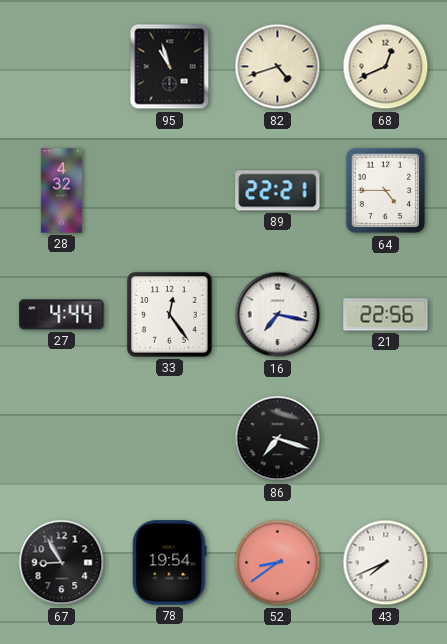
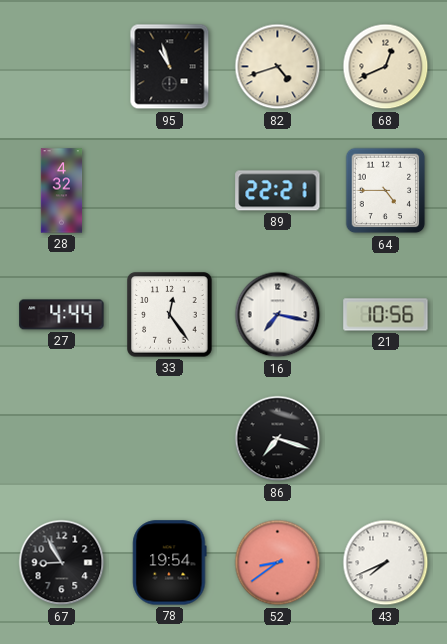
21: 22:56 -> 10:56 (386, 315)
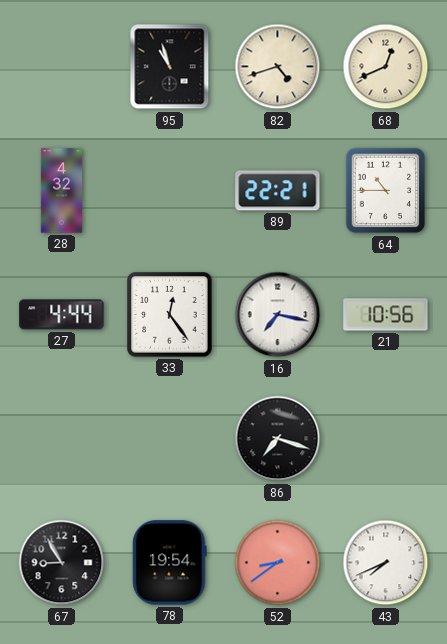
64: 4:45 -> 10:45 (386, 191)
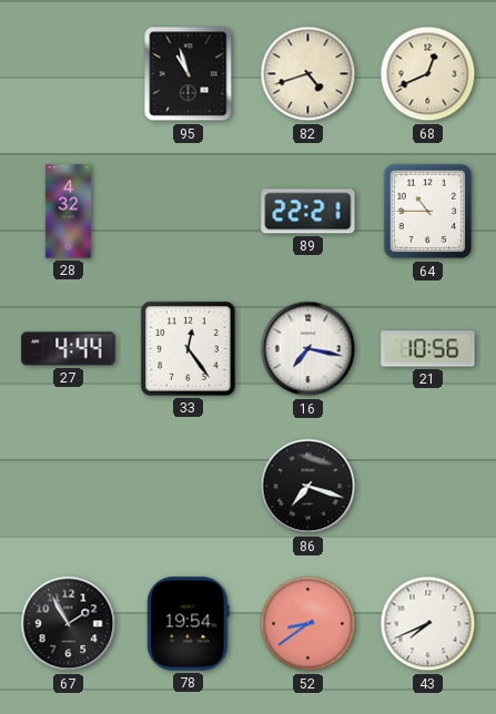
67: 8:55 -> 1:55 (69, 624)
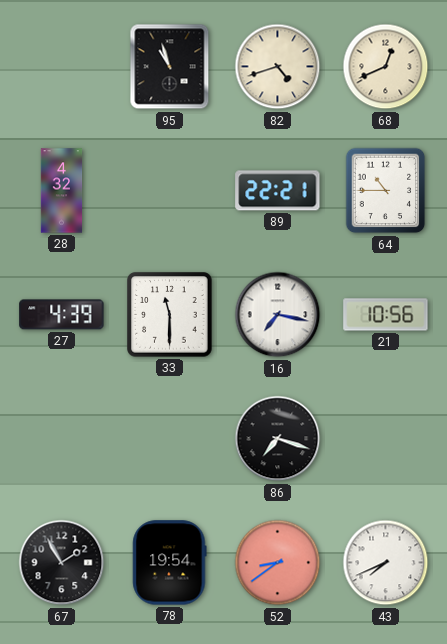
27: 4:44 -> 4:39 (62, 315)
33: 12:24 -> 11:30 (170, 315)
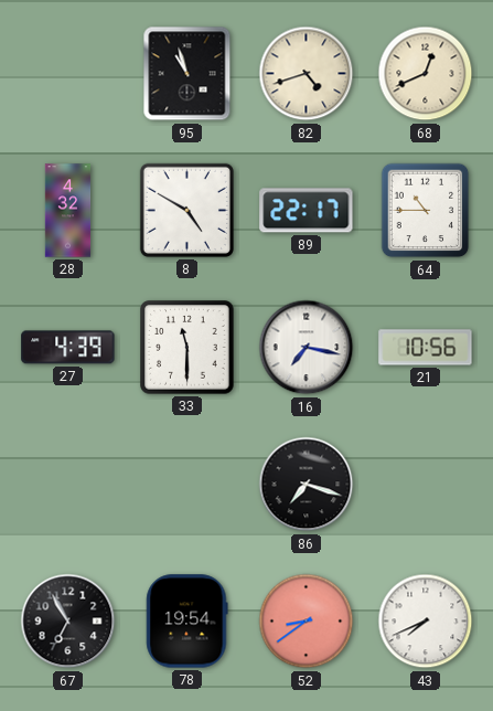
8: none -> 4:50 (186, 210)
89: 22:21 -> 22:17 (307, 211)
67: 1:55 -> 6:55 (68, 622)
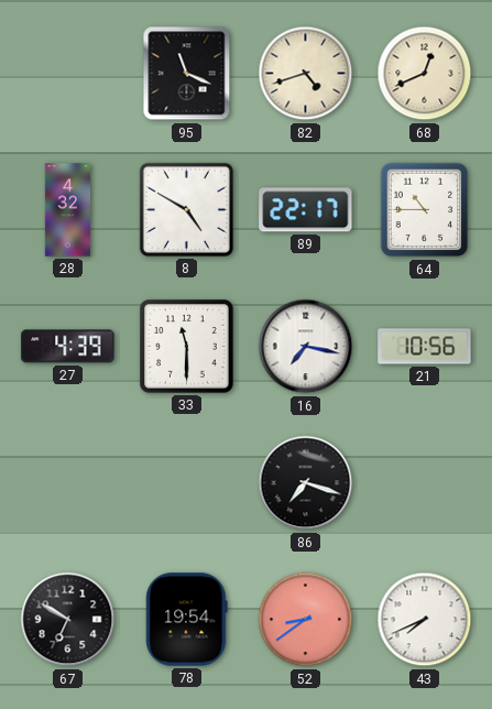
95: 10:57 -> 11:19 (187, 74)
67: 6:55 -> 6:50 (68, 620)
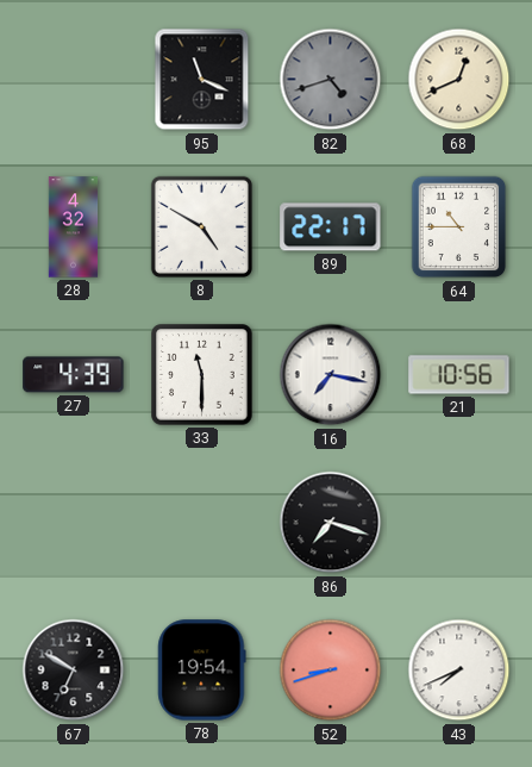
82 dial: cream -> grey (331, 80)
52: 8:39 -> 8:42 (331, 671)
